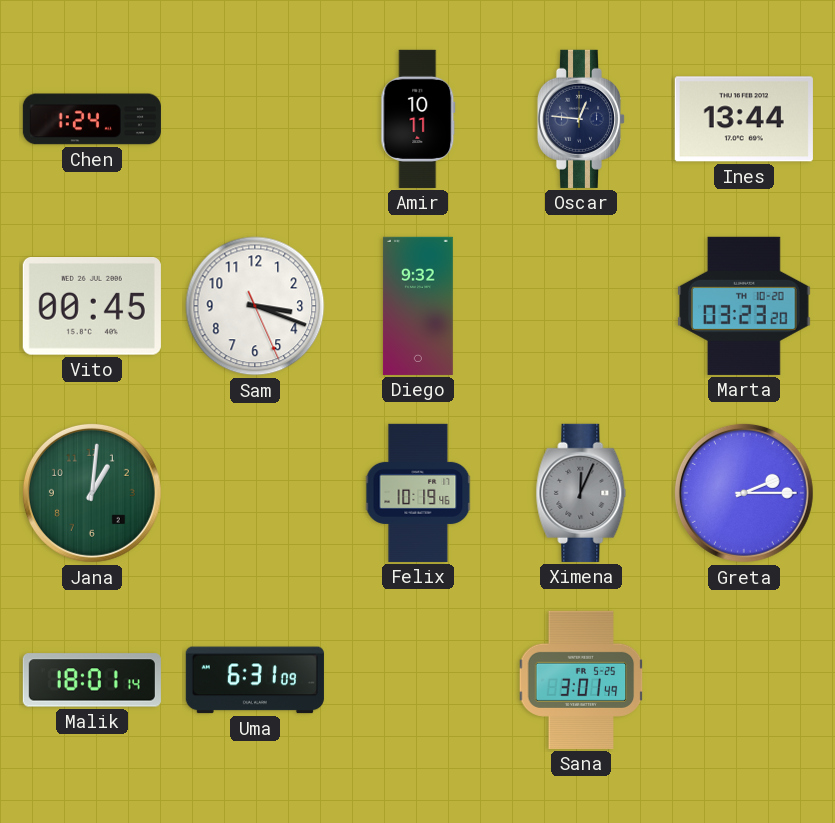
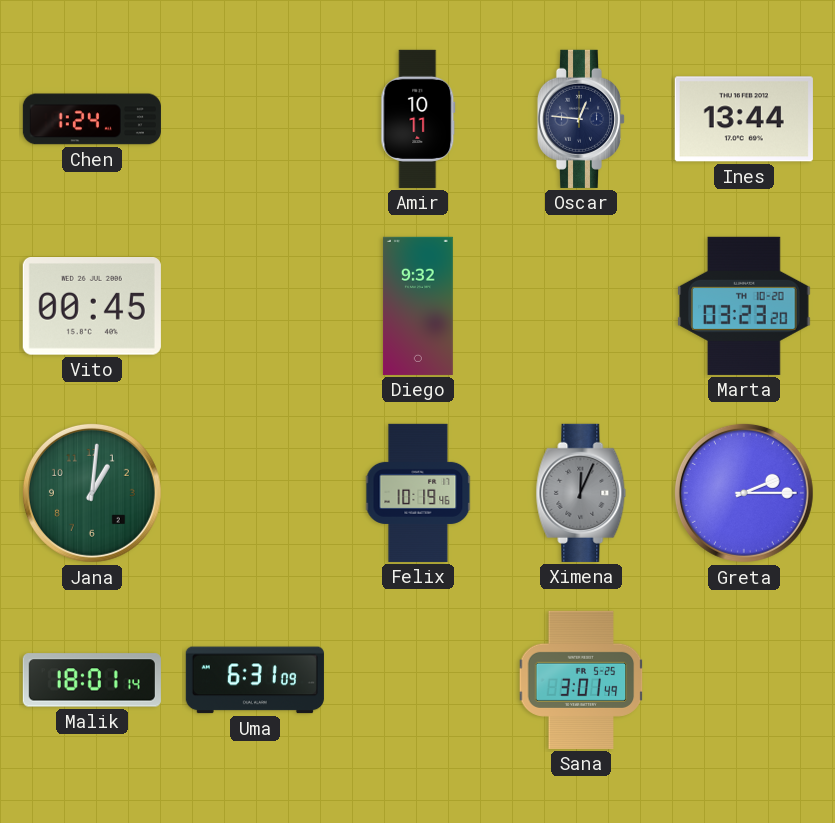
Sam: 3:18 -> none (255, 306)
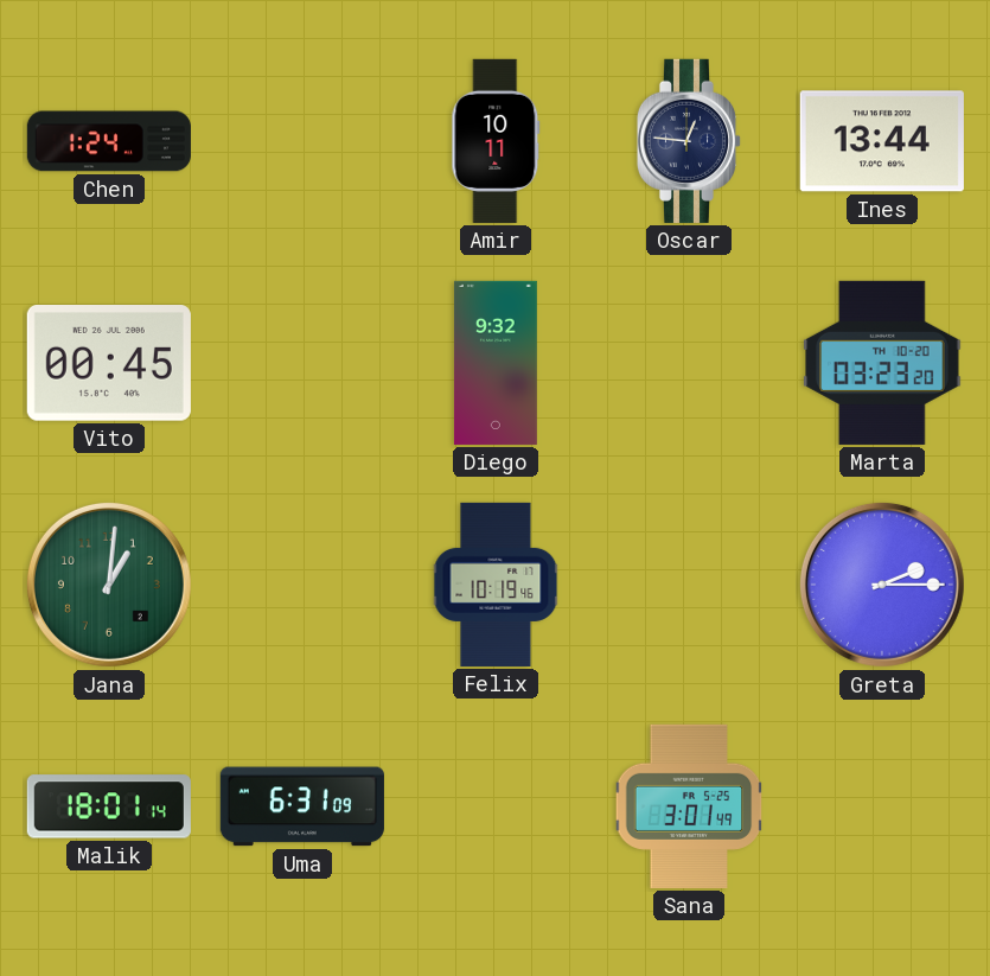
Ximena: 12:04 -> none (581, 493)
